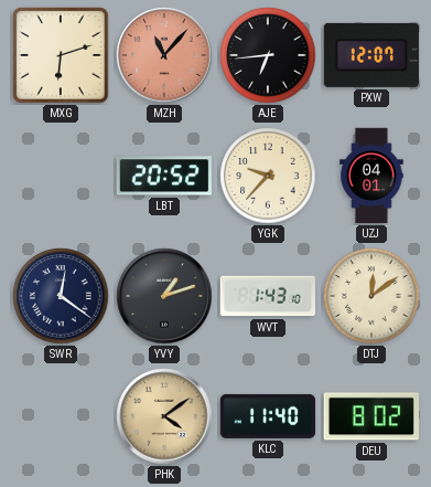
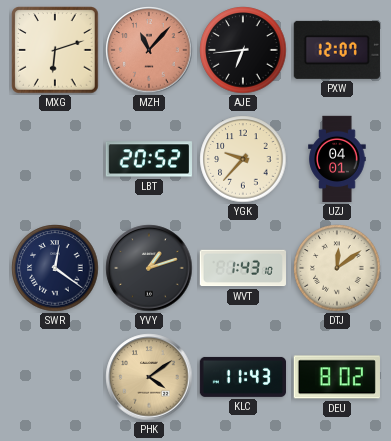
KLC: 11:40 -> 11:43 (243, 377)
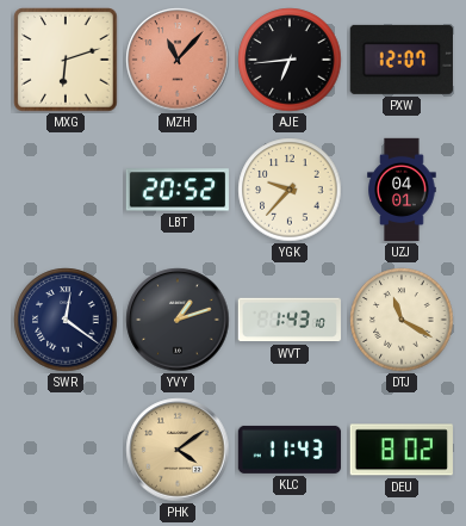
DTJ: 12:09 -> 11:20 (402, 320)
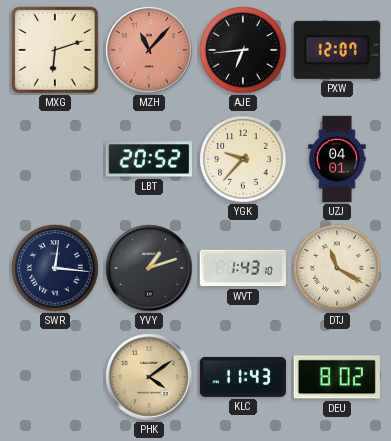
SWR: 12:21 -> 12:16 (55, 268)
